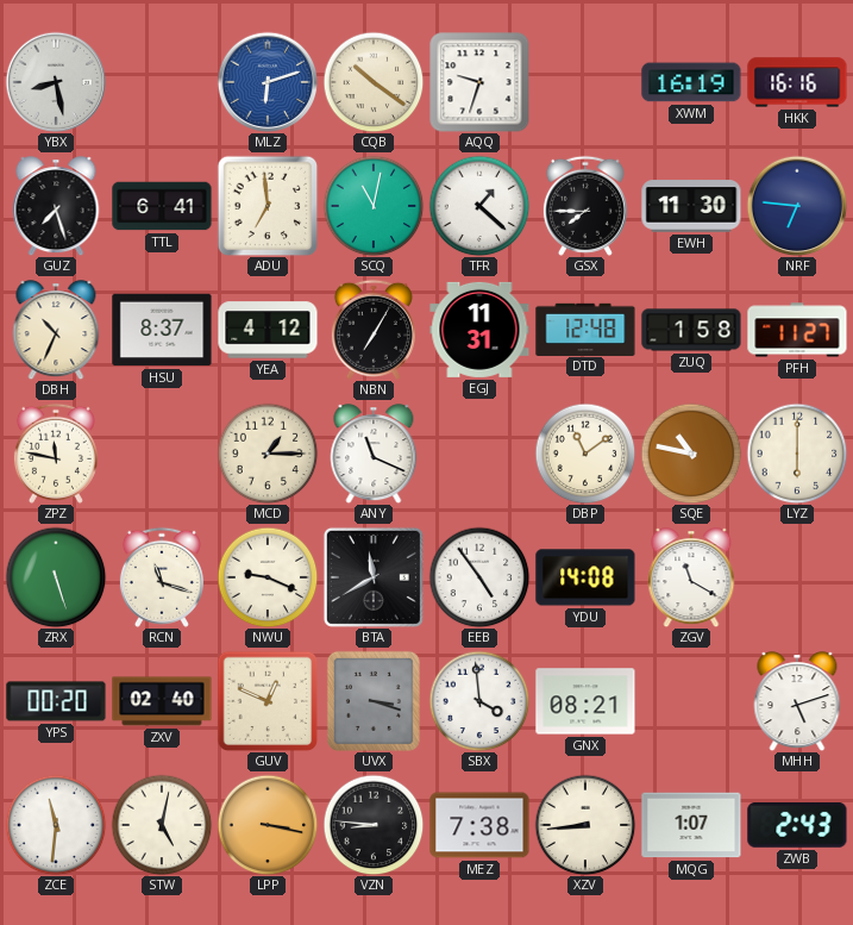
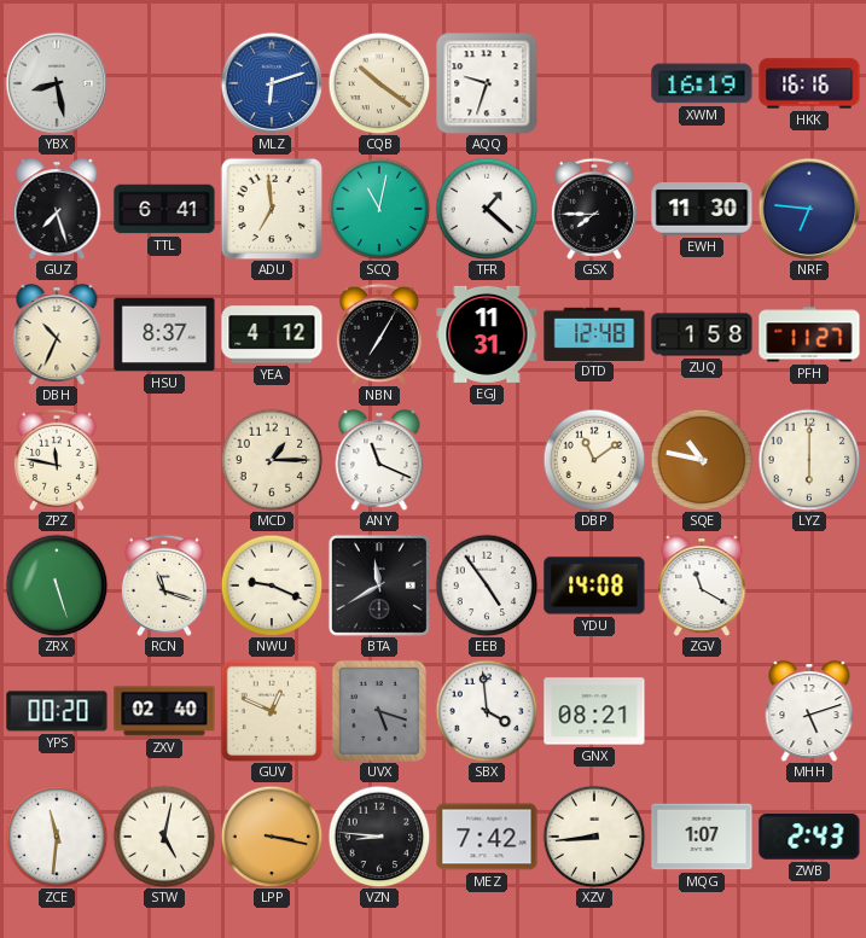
UVX: 3:18 -> 5:18 (379, 711)
MEZ: 7:38 -> 7:42 (487, 837)
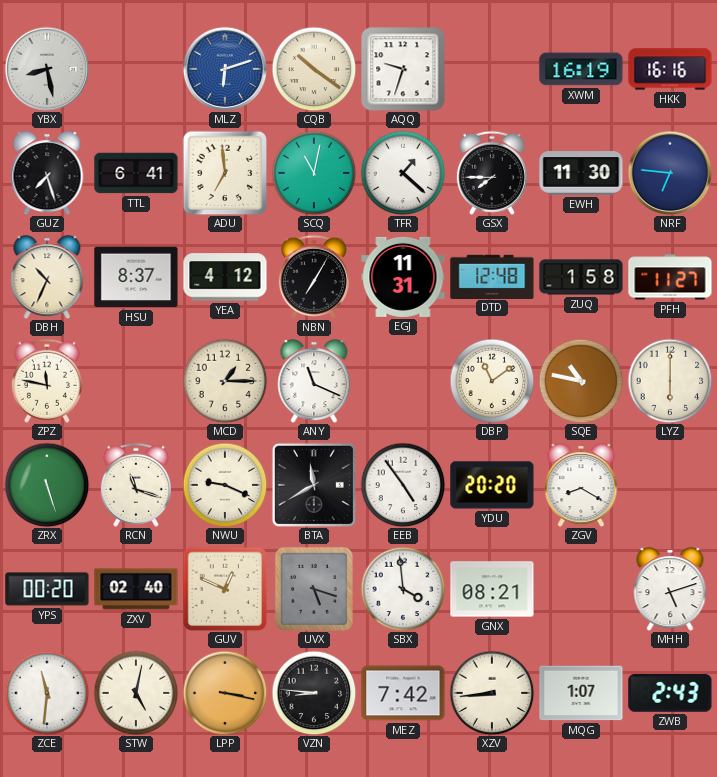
YDU: 14:08 -> 20:20 (492, 485)
ZGV: 11:20 -> 8:20 (581, 485)
